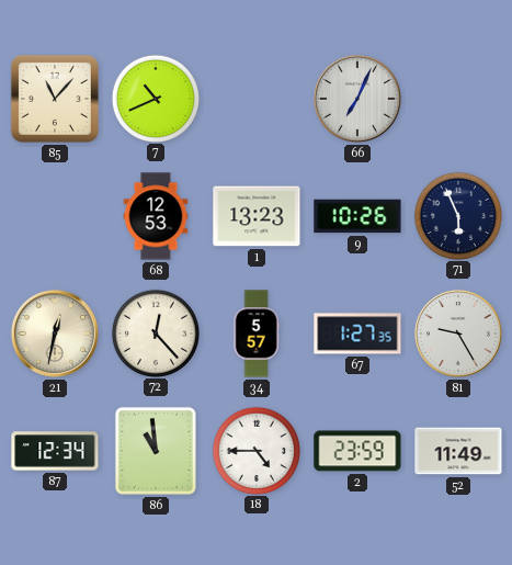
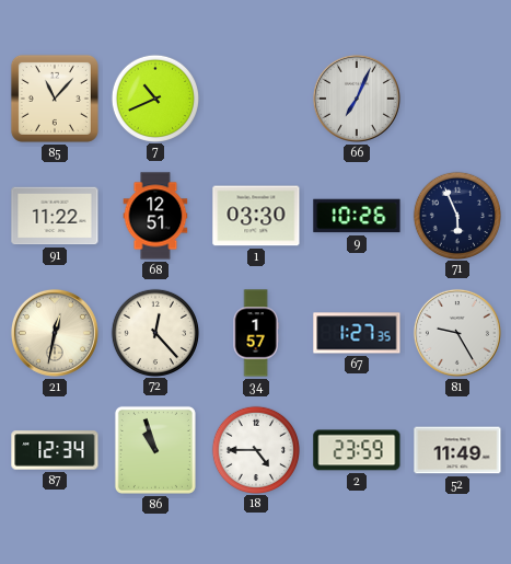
91: none -> 11:22 (55, 216)
68: 12:53 -> 12:51 (155, 216)
1: 13:23 -> 03:30 (256, 216)
34: 5:57 -> 1:57 (256, 333)
86: 10:59 -> 10:57 (155, 450)
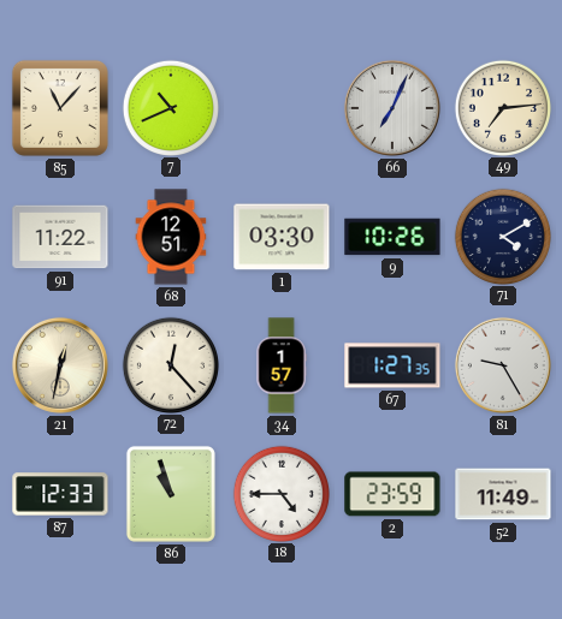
49: none -> 7:14 (502, 107)
71: 5:56 -> 4:10 (502, 236)
87: 12:34 -> 12:33 (60, 494)
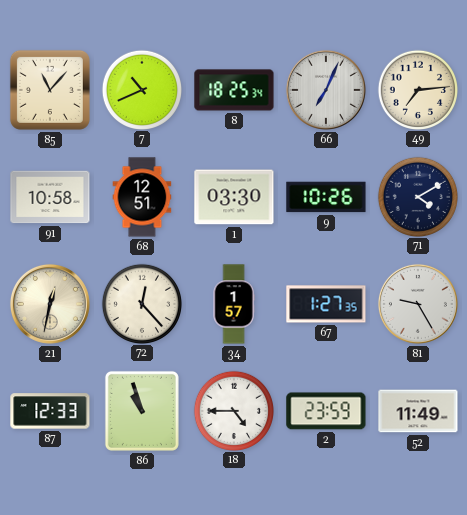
8: none -> 18:25 (234, 90)
91: 11:22 -> 10:58 (50, 197)
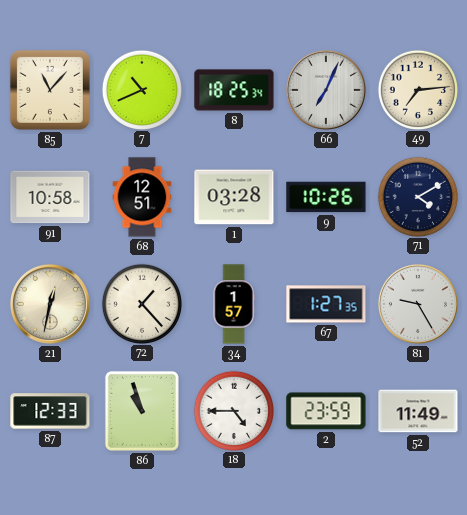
1: 03:30 -> 03:28 (234, 197)
72: 12:23 -> 1:23 (141, 303)
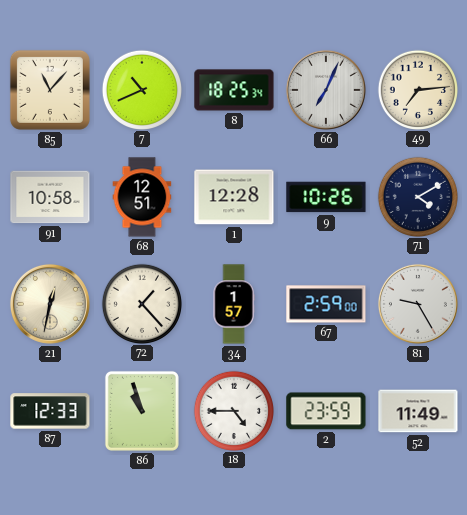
1: 03:28 -> 12:28 (234, 197)
67: 1:27 -> 2:59 (326, 304)
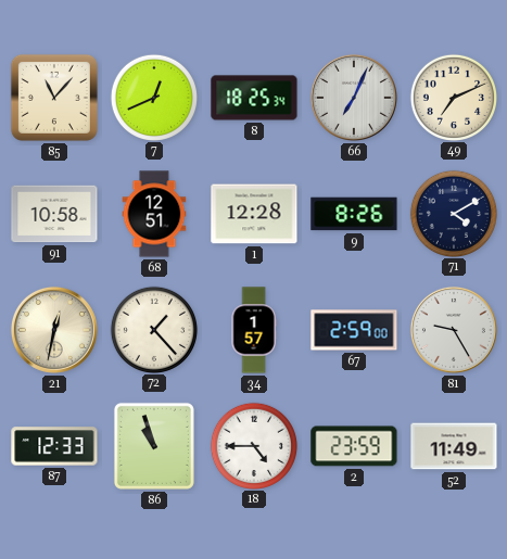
7: 10:41 -> 12:41 (153, 97)
49: 7:14 -> 7:11 (453, 97)
9: 10:26 -> 8:26 (354, 214)
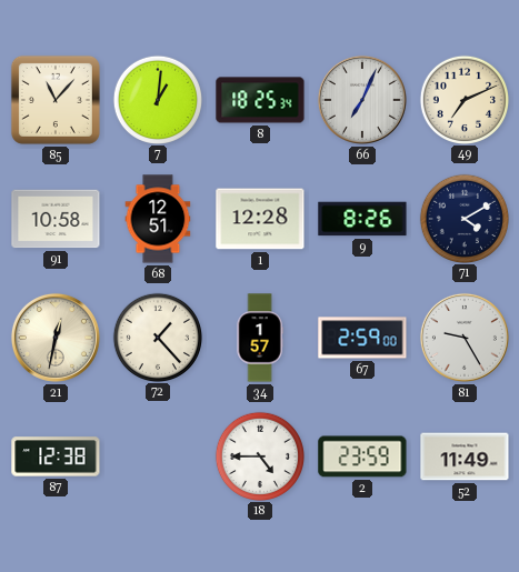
7: 12:41 -> 1:01 (157, 99)
87: 12:33 -> 12:38 (56, 456)
86: 10:57 -> none (154, 446)
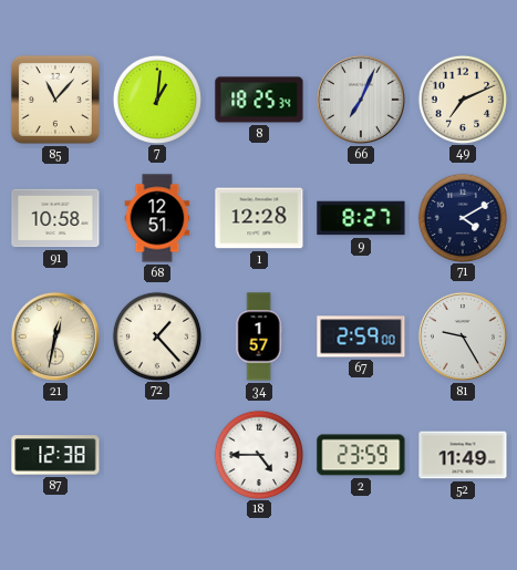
9: 8:26 -> 8:27 (361, 218)
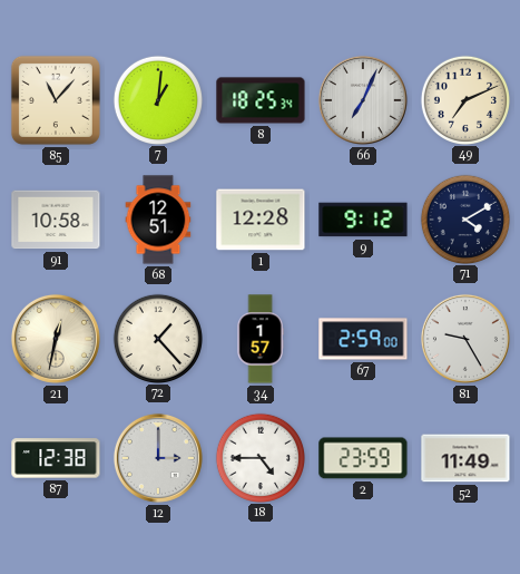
9: 8:27 -> 9:12 (363, 220)
12: none -> 3:00 (158, 458)
